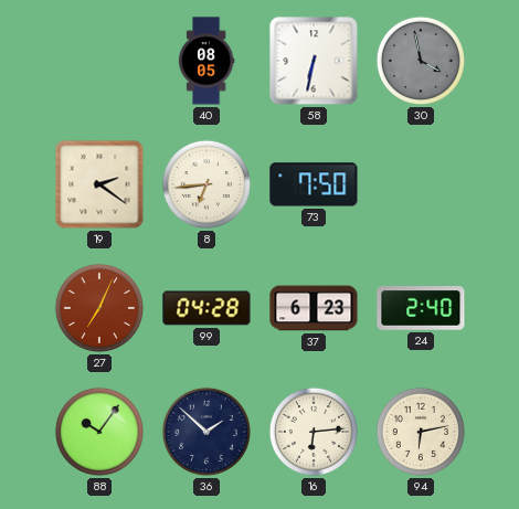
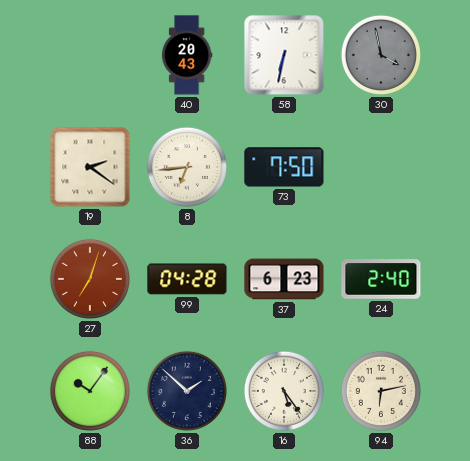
40: 08:05 -> 20:43 (187, 55)
27: 7:04 -> 7:03 (90, 279)
16: 6:14 -> 5:24 (284, 391)
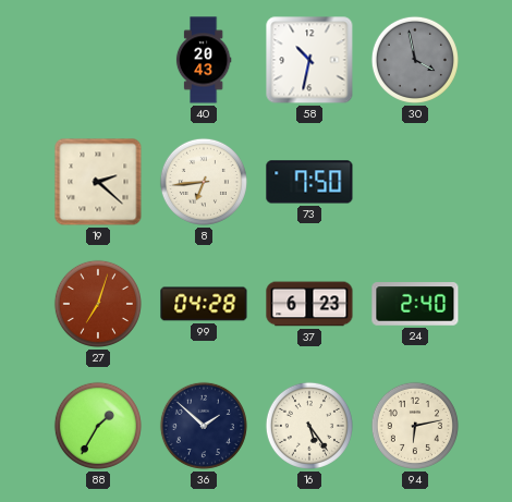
58: 6:32 -> 10:32 (309, 60)
19: 2:21 -> 2:22 (98, 182)
88: 10:06 -> 1:35 (98, 426)
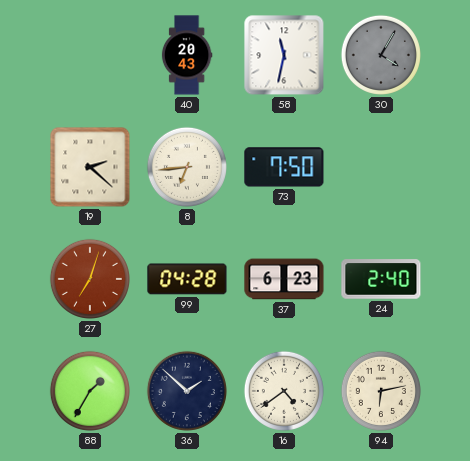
58: 10:32 -> 11:32 (284, 55)
30: 3:58 -> 4:05 (381, 55)
16: 5:24 -> 4:39 (284, 391)
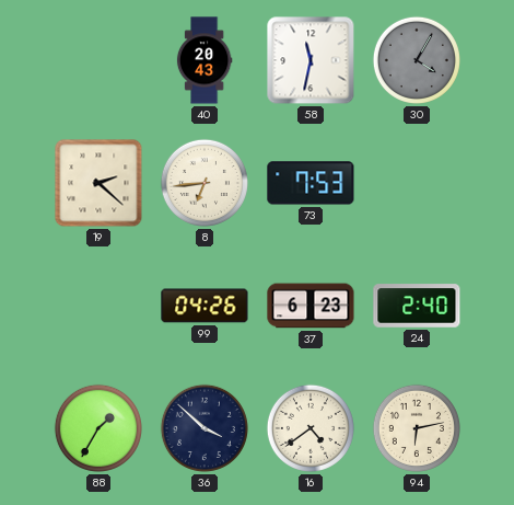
73: 7:50 -> 7:53 (311, 183)
27: 7:03 -> none (90, 279)
99: 04:28 -> 04:26 (205, 306)
36: 1:52 -> 3:52 (205, 428)
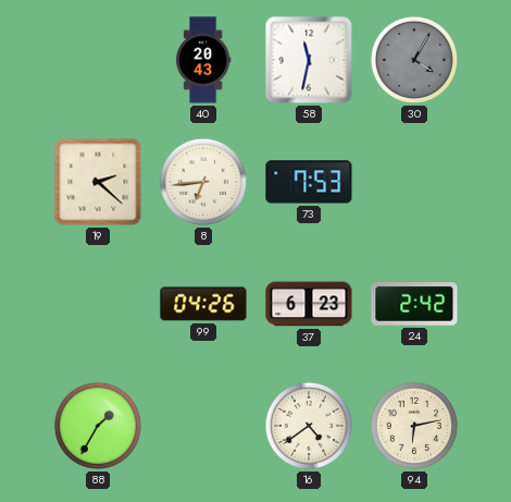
24: 2:40 -> 2:42 (414, 304)
36: 3:52 -> none (205, 428)
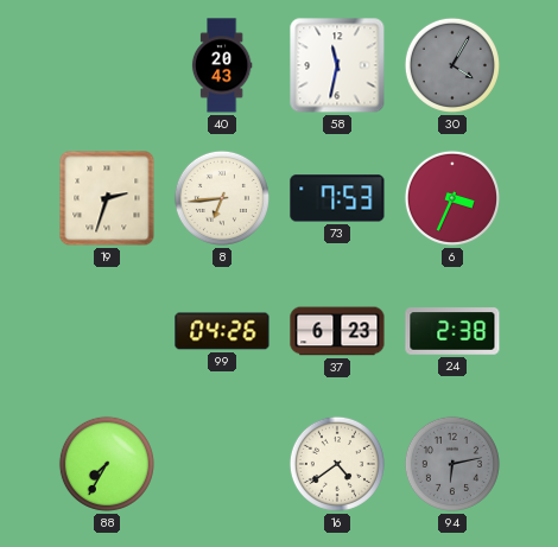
19: 2:22 -> 2:33 (107, 198)
6: none -> 3:34 (452, 198)
24: 2:42 -> 2:38 (452, 331)
88: 1:35 -> 7:35 (107, 464)
94 dial: cream -> grey (452, 464)
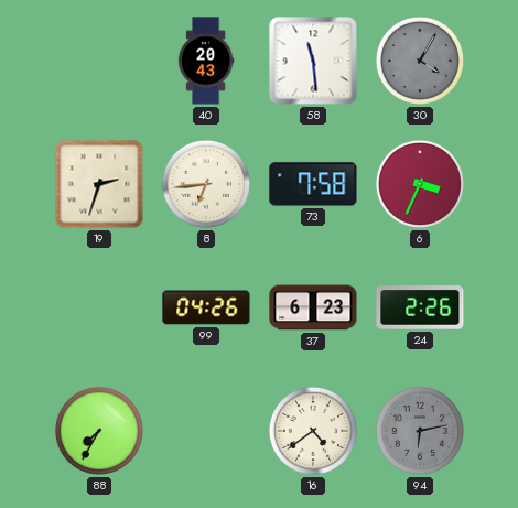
58: 11:32 -> 11:29 (313, 61)
73: 7:53 -> 7:58 (313, 184)
24: 2:38 -> 2:26 (420, 307)
